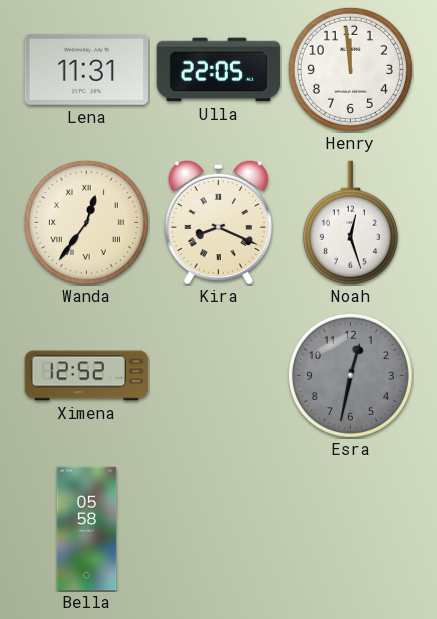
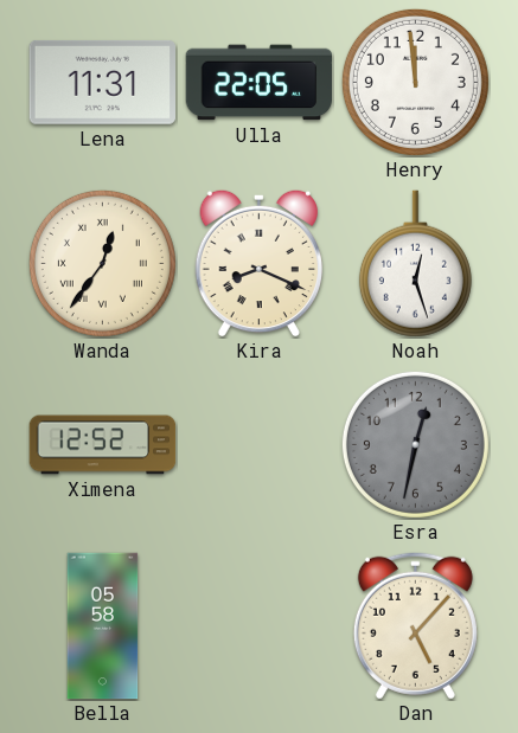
Dan: none -> 5:07 (415, 625)
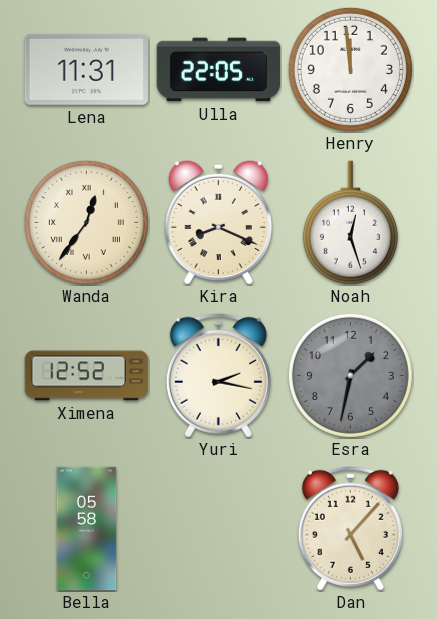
Yuri: none -> 2:17 (218, 375)
Esra: 12:32 -> 1:32 (350, 375)
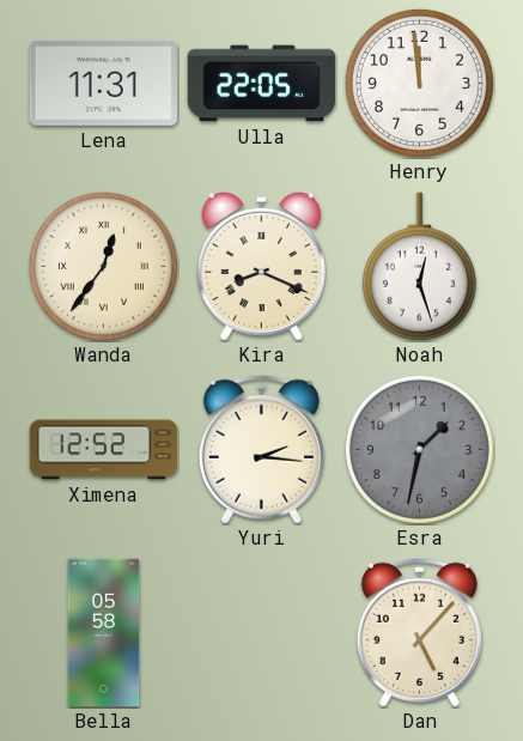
Yuri: 2:17 -> 2:16 (261, 449)
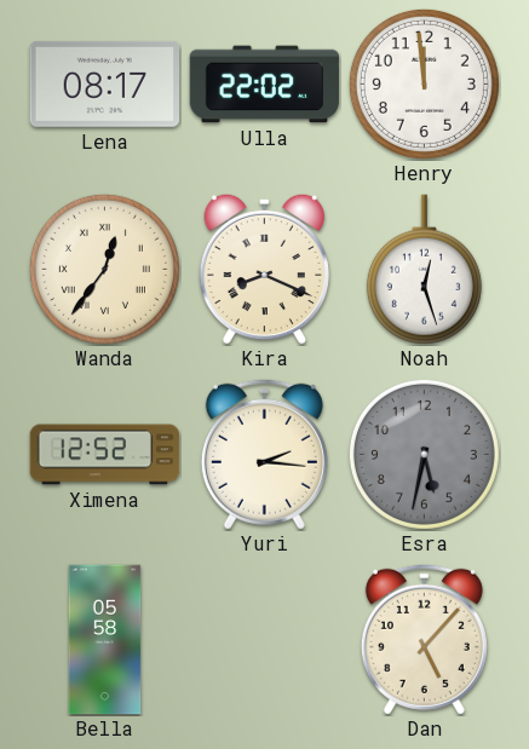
Lena: 11:31 -> 08:17 (105, 83)
Ulla: 22:05 -> 22:02 (265, 85)
Esra: 1:32 -> 5:32 (424, 454)
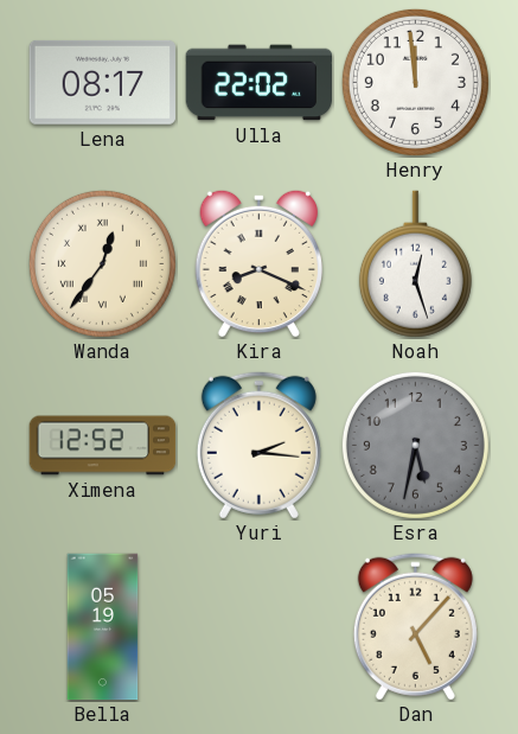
Bella: 05:58 -> 05:19 (103, 627)
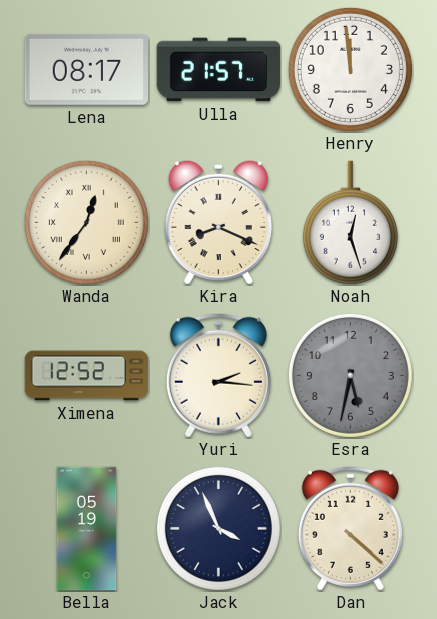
Ulla: 22:02 -> 21:57 (219, 70)
Jack: none -> 3:56 (218, 528)
Dan: 5:07 -> 4:22 (350, 528)
